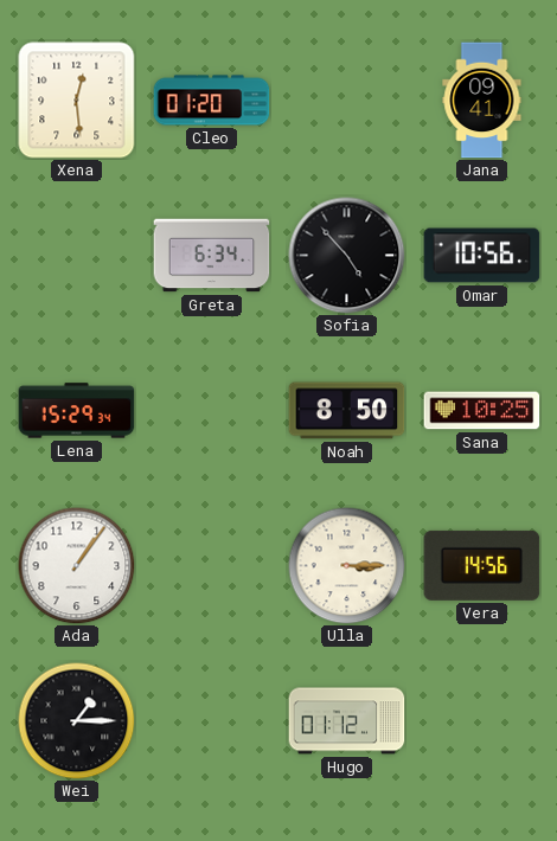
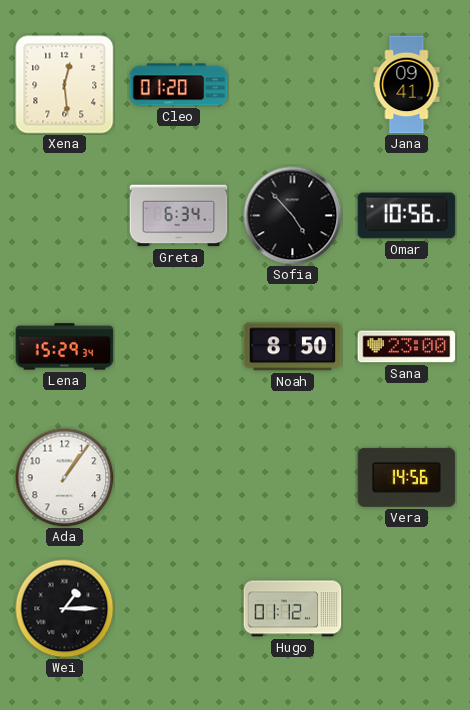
Sana: 10:25 -> 23:00 (407, 347)
Ulla: 3:15 -> none (347, 566)
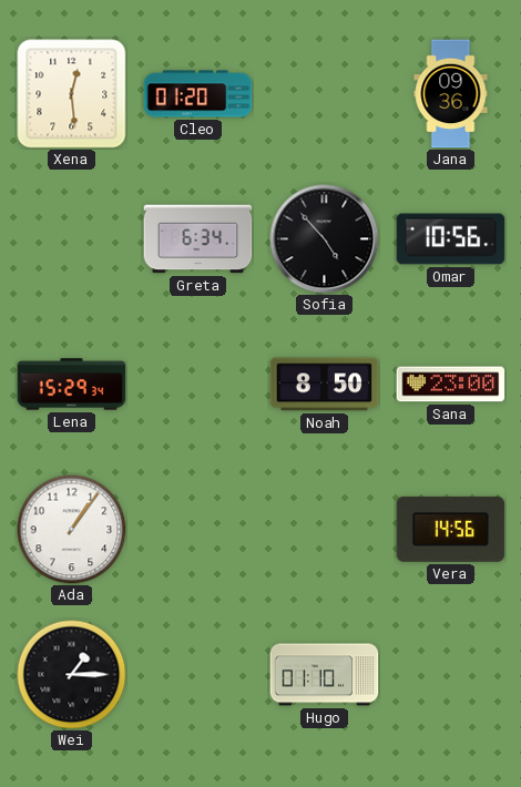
Jana: 09:41 -> 09:36 (451, 94)
Hugo: 01:12 -> 01:10 (325, 675)
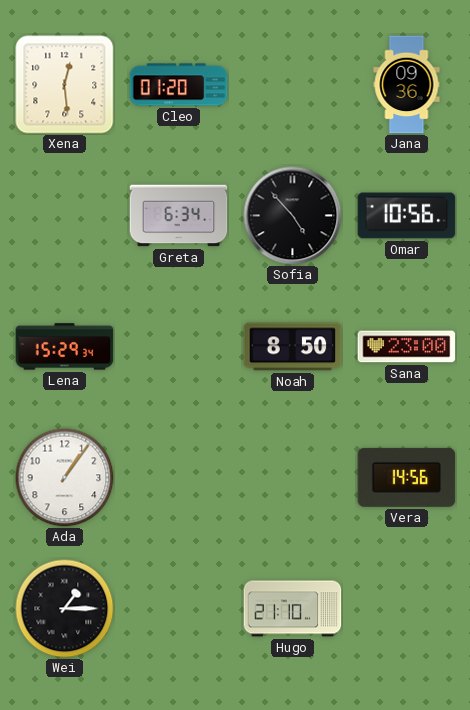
Hugo: 01:10 -> 21:10 (293, 609)
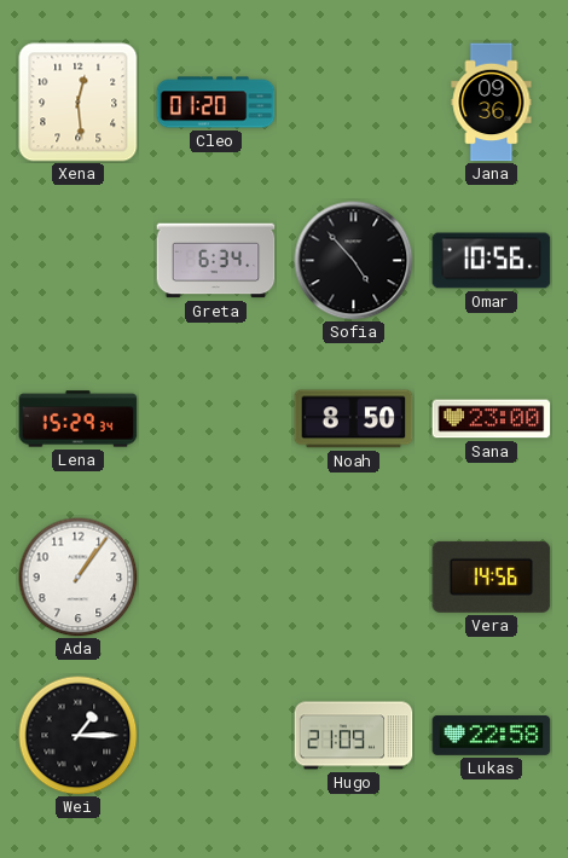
Hugo: 21:10 -> 21:09 (354, 736)
Lukas: none -> 22:58 (492, 736)
